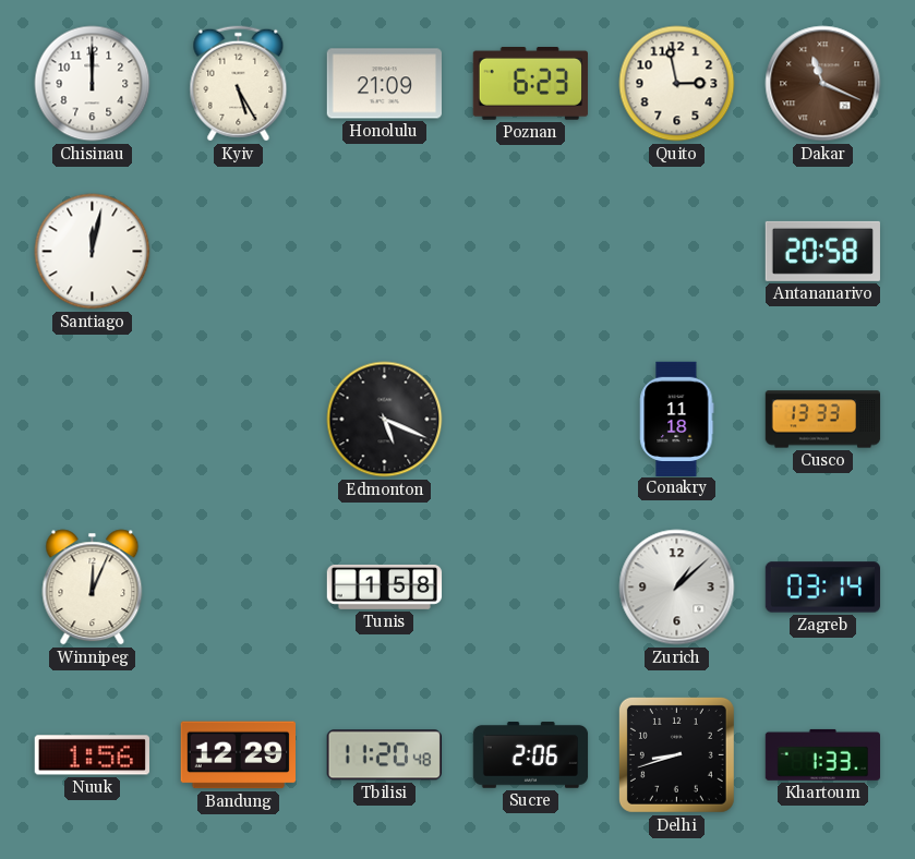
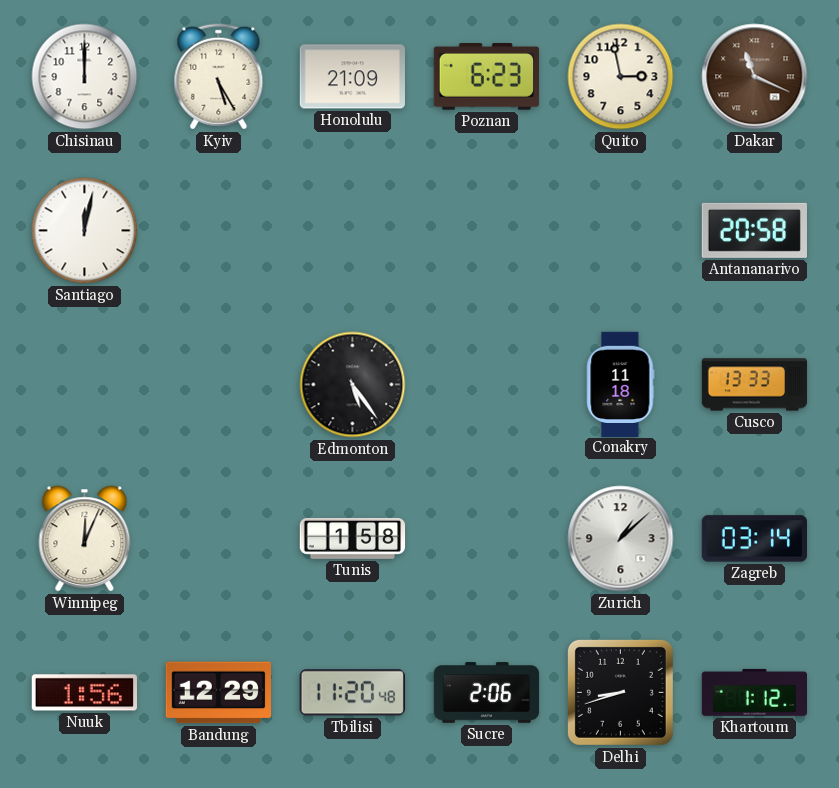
Edmonton: 5:19 -> 5:24 (353, 385)
Khartoum: 1:33 -> 1:12 (754, 692)
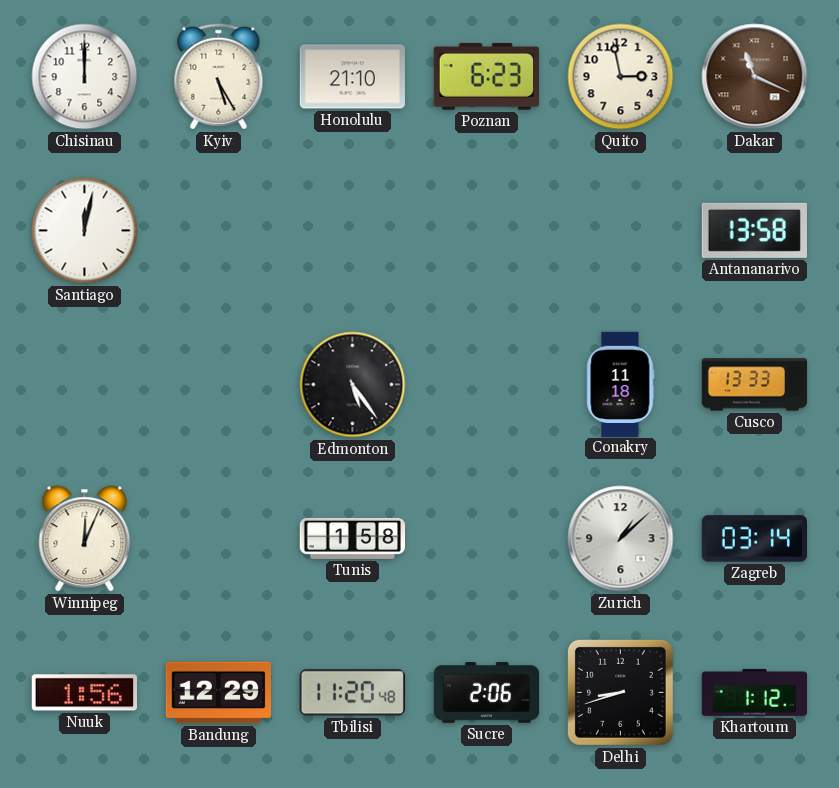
Honolulu: 21:09 -> 21:10 (352, 77)
Antananarivo: 20:58 -> 13:58 (754, 230)
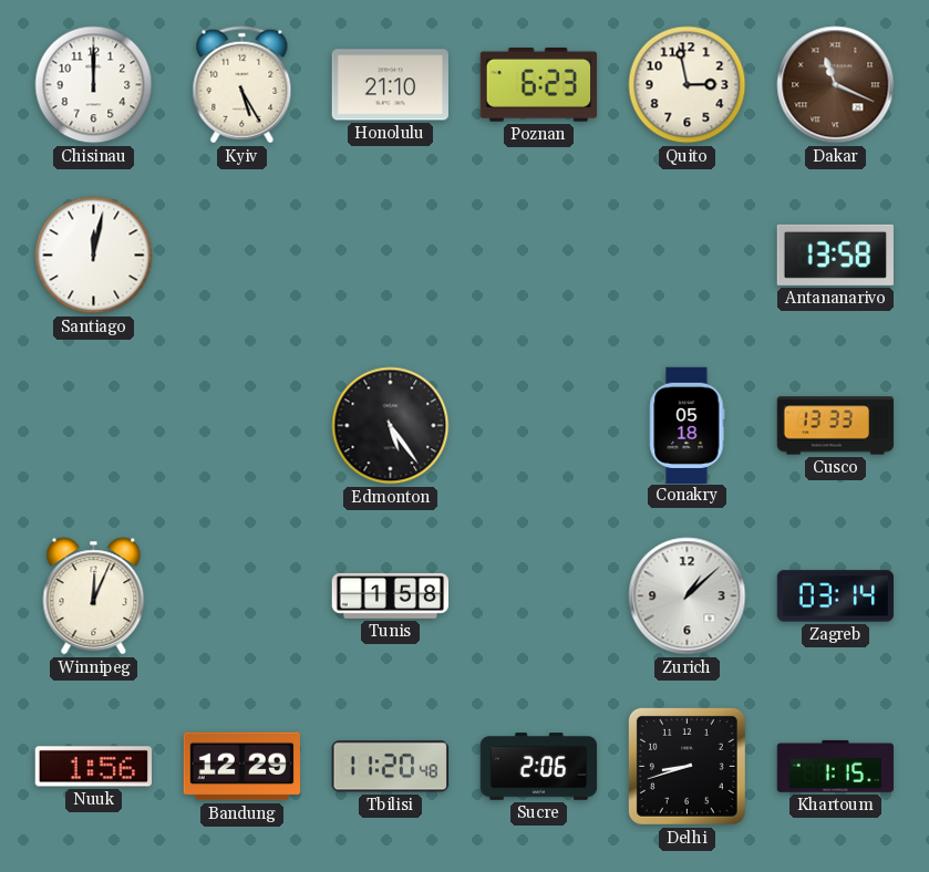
Conakry: 11:18 -> 05:18 (688, 425)
Khartoum: 1:12 -> 1:15 (835, 766)
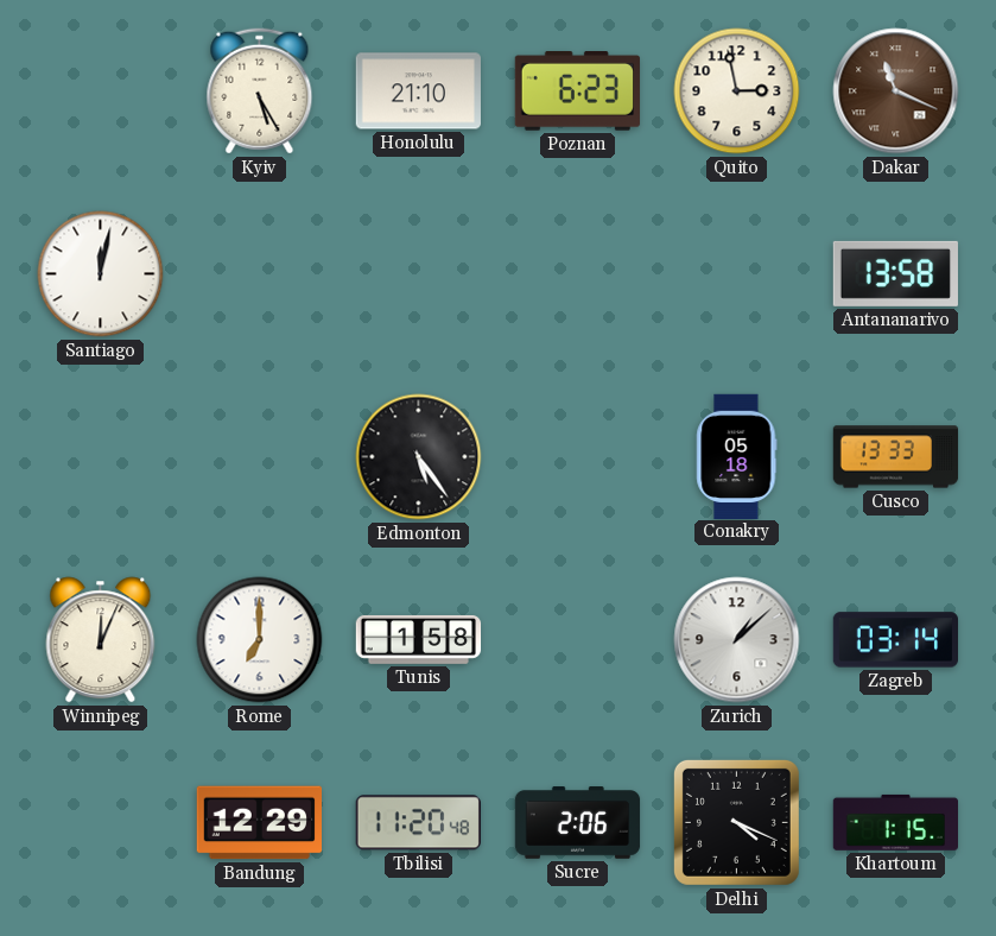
Chisinau: 12:00 -> none (94, 85)
Rome: none -> 7:00 (260, 640)
Nuuk: 1:56 -> none (93, 767)
Delhi: 8:42 -> 4:19 (736, 822)
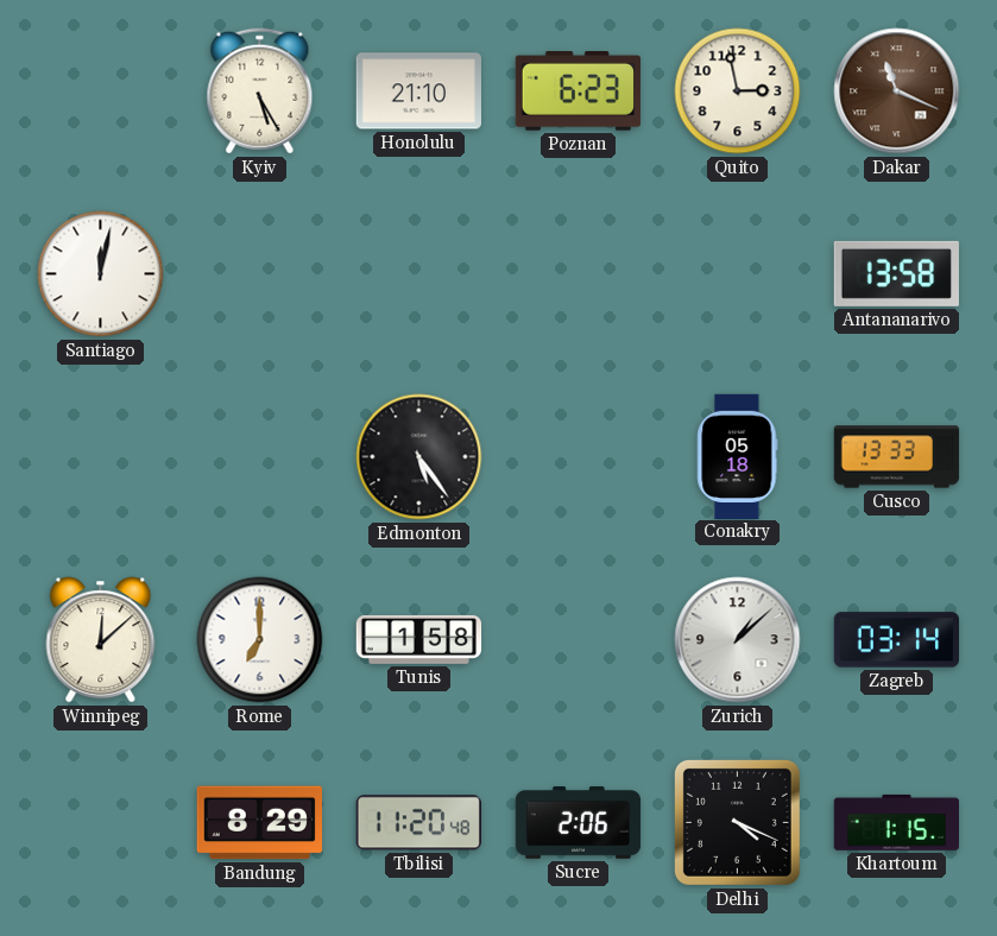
Winnipeg: 12:04 -> 12:08 (101, 640)
Bandung: 12:29 -> 8:29 (259, 823)
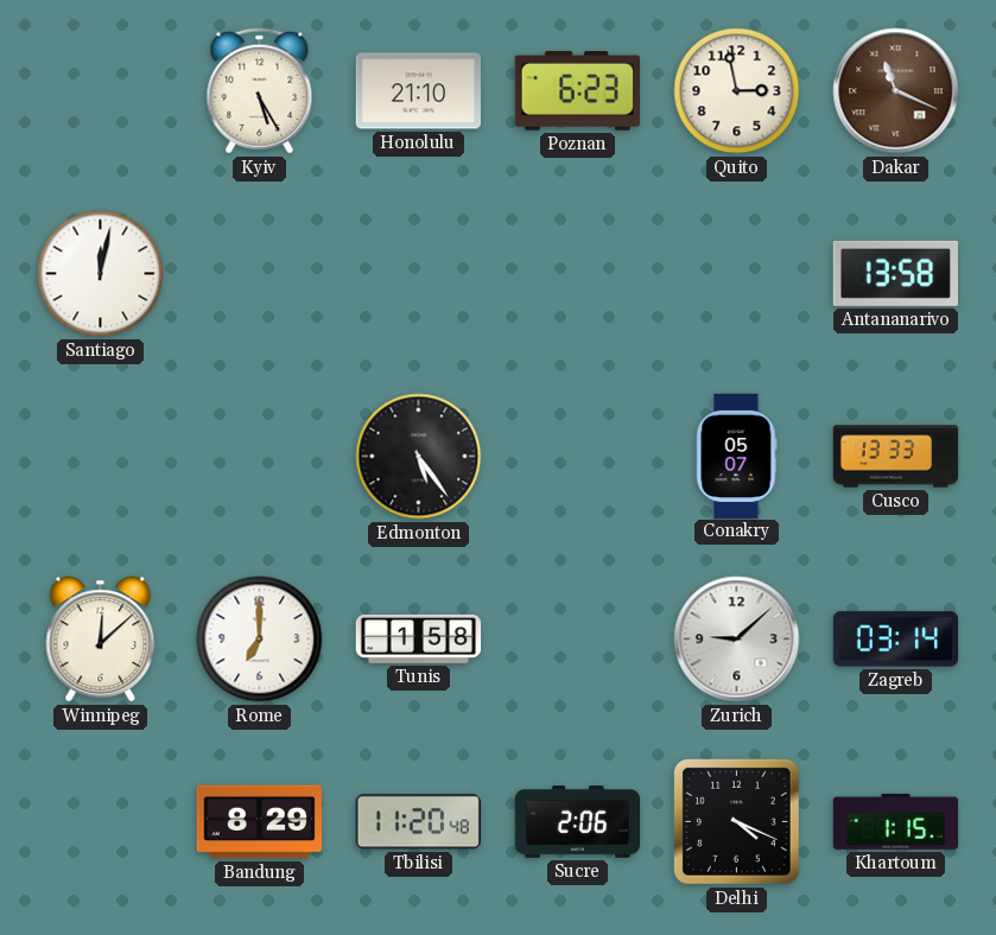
Conakry: 05:18 -> 05:07 (737, 456)
Zurich: 1:08 -> 9:08 (737, 640)
